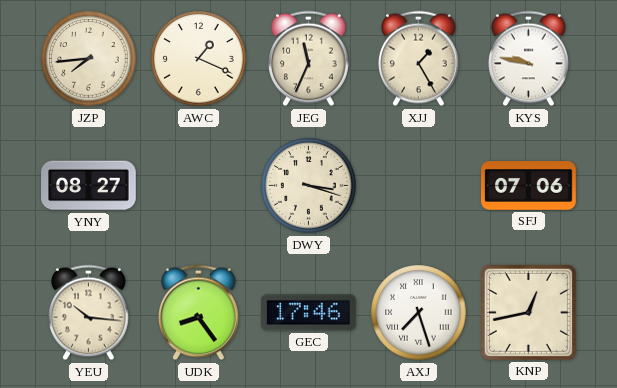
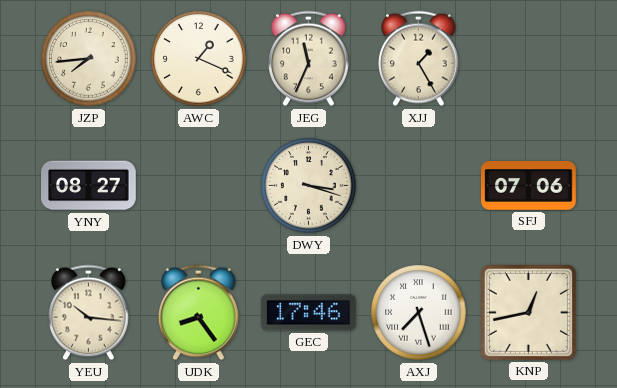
KYS: 9:47 -> none (529, 59)
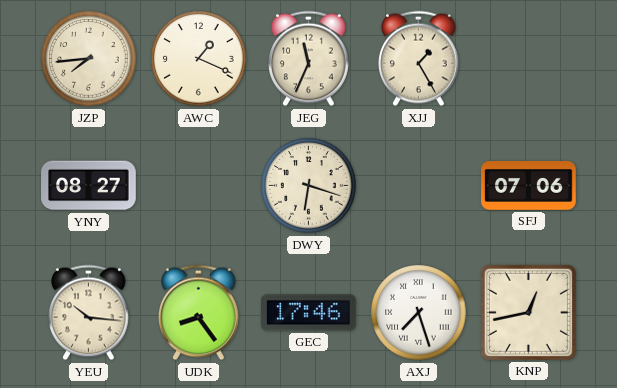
DWY: 3:18 -> 6:18 (309, 186)
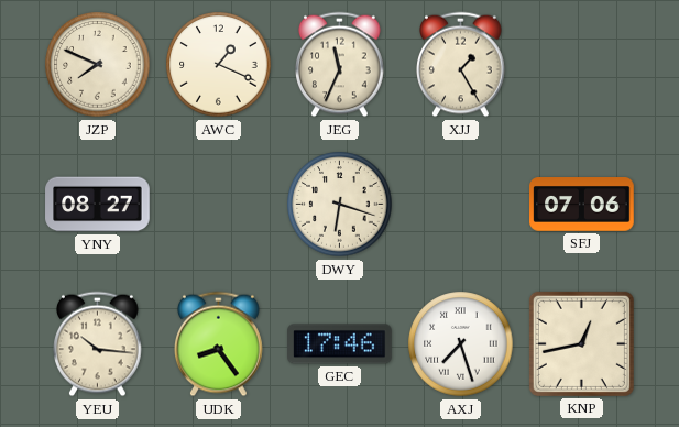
JZP: 7:44 -> 7:49 (98, 65)
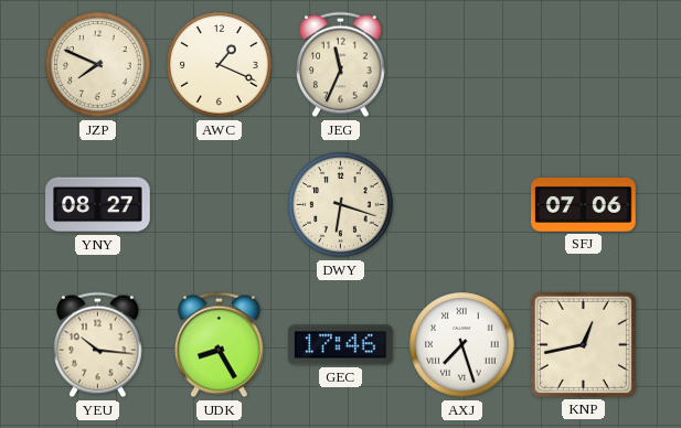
XJJ: 1:25 -> none (461, 65)
UDK: 8:24 -> 8:25 (220, 345)
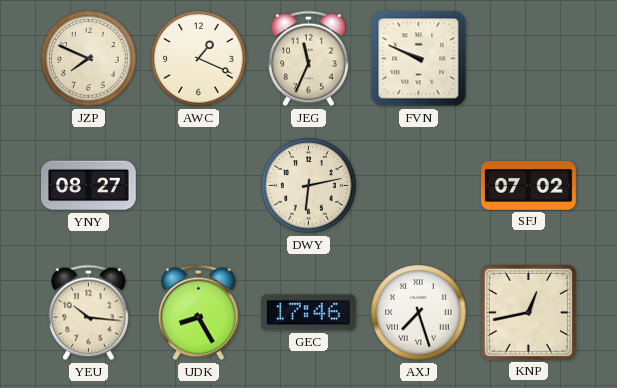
FVN: none -> 9:49 (419, 59)
DWY: 6:18 -> 6:13 (309, 186)
SFJ: 07:06 -> 07:02 (529, 186)
